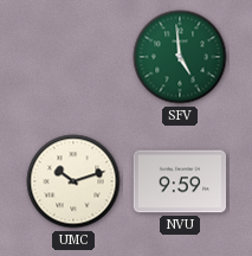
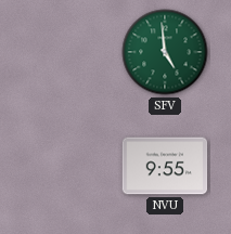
UMC: 10:12 -> none (73, 181)
NVU: 9:59 -> 9:55 (165, 166)
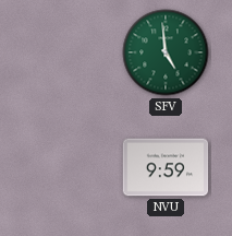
NVU: 9:55 -> 9:59 (166, 167)
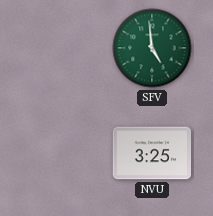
NVU: 9:59 -> 3:25 (152, 153)
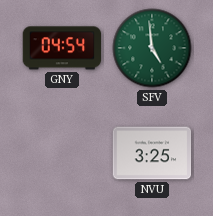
GNY: none -> 04:54 (62, 48)
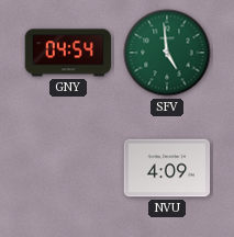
NVU: 3:25 -> 4:09 (167, 168)
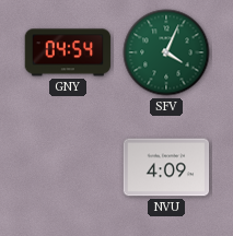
SFV: 4:59 -> 4:04 (166, 52)
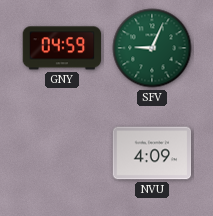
GNY: 04:54 -> 04:59 (62, 48)
SFV: 4:04 -> 9:04 (152, 48)
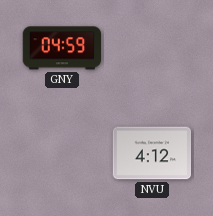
SFV: 9:04 -> none (152, 48)
NVU: 4:09 -> 4:12 (152, 153)
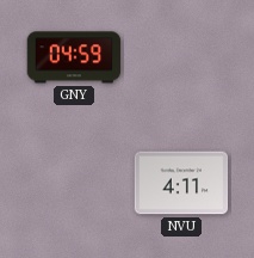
NVU: 4:12 -> 4:11 (181, 183)
